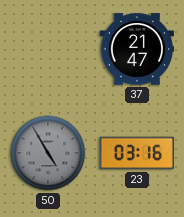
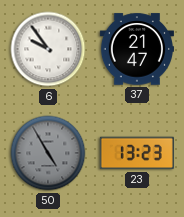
6: none -> 9:54 (48, 49)
23: 03:16 -> 13:23 (137, 153)
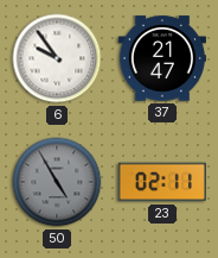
23: 13:23 -> 02:11 (162, 182)
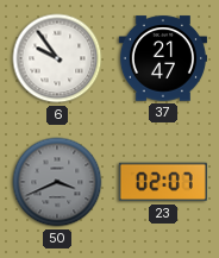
50: 4:55 -> 3:41 (57, 182)
23: 02:11 -> 02:07 (163, 182)
